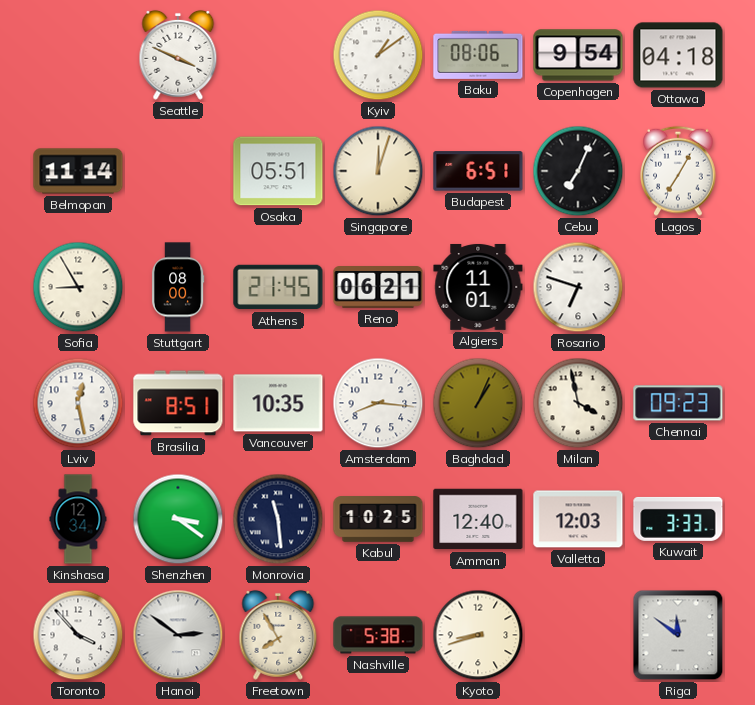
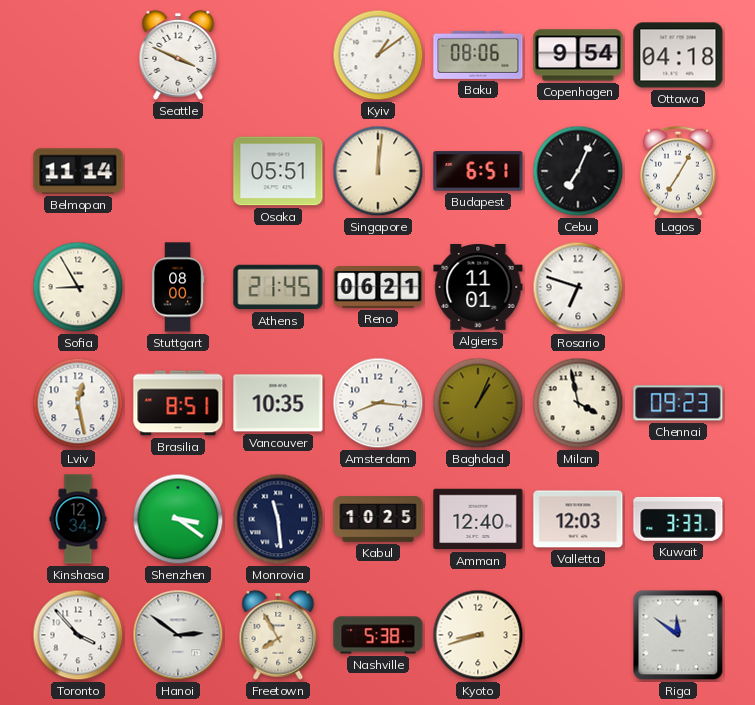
Singapore: 12:03 -> 12:01 (378, 171)
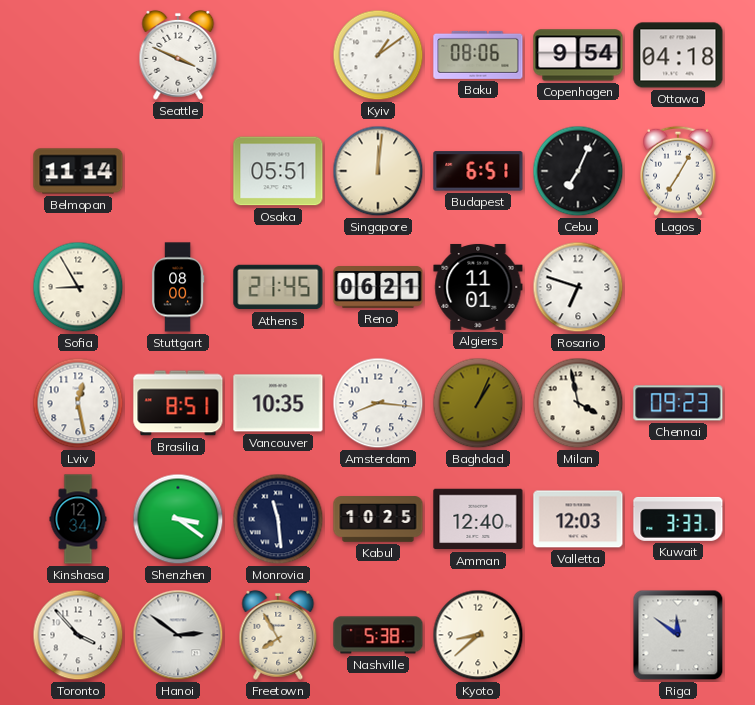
Kyoto: 8:42 -> 8:38 (478, 635)
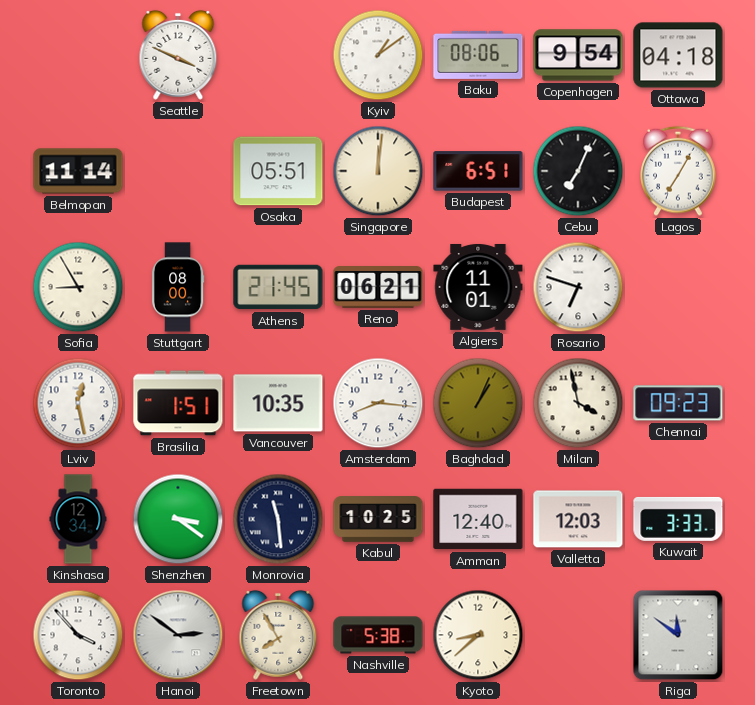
Brasilia: 8:51 -> 1:51 (178, 403)
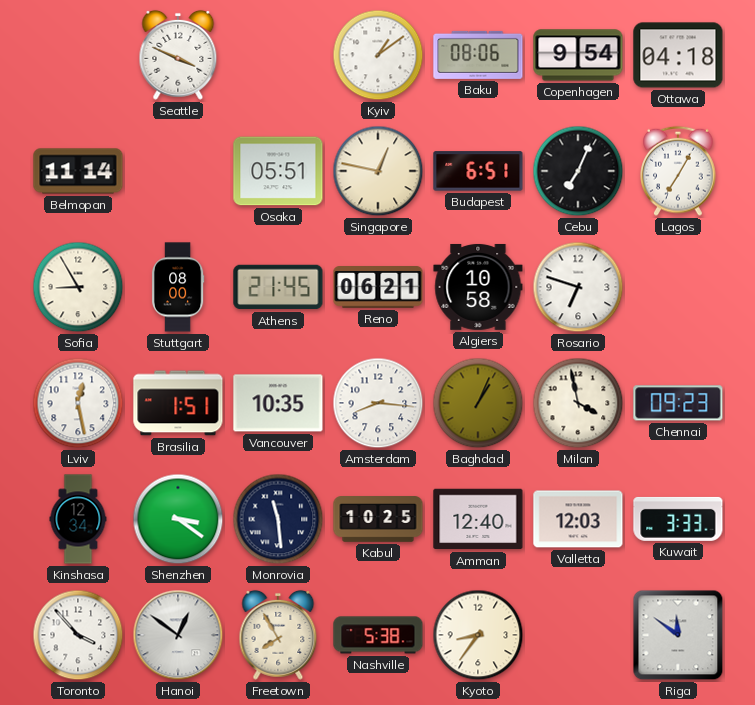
Singapore: 12:01 -> 12:47 (378, 171)
Algiers: 11:01 -> 10:58 (478, 287)
Hanoi: 2:51 -> 12:51 (178, 635)
Kyoto: 8:38 -> 8:36 (478, 635)
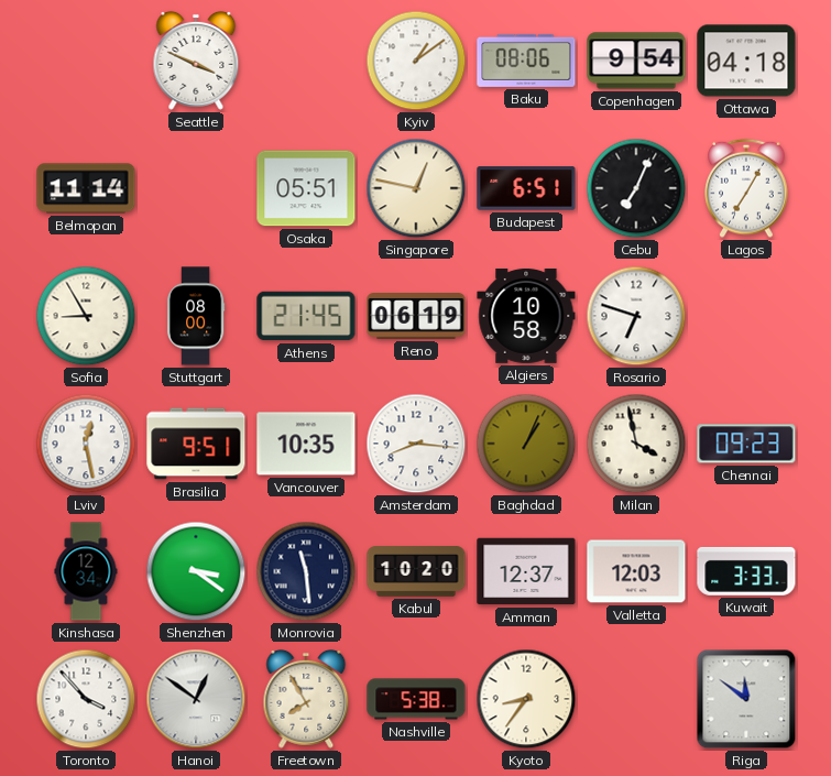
Reno: 06:21 -> 06:19 (416, 317)
Brasilia: 1:51 -> 9:51 (196, 444)
Kabul: 10:25 -> 10:20 (416, 571)
Amman: 12:40 -> 12:37 (526, 571)
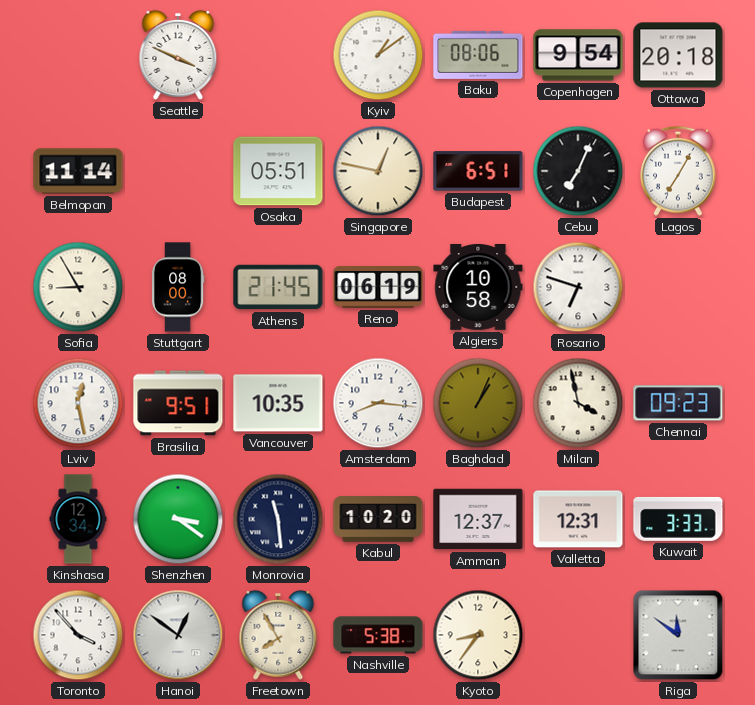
Ottawa: 04:18 -> 20:18 (678, 55)
Valletta: 12:03 -> 12:31 (578, 519)
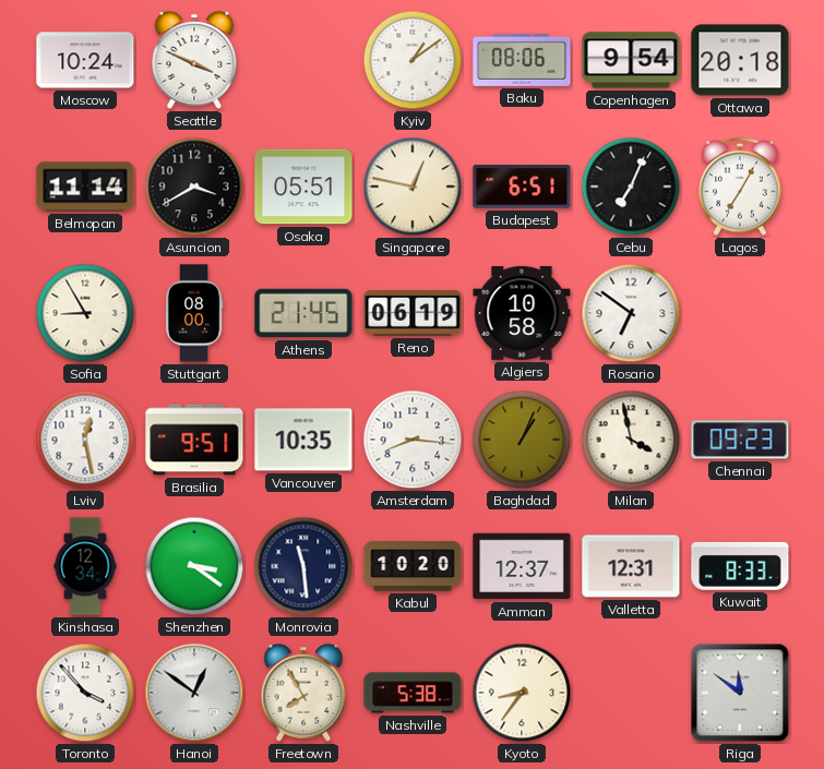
Moscow: none -> 10:24 (85, 60)
Asuncion: none -> 3:40 (194, 187)
Rosario: 6:48 -> 6:51 (631, 313)
Kuwait: 3:33 -> 8:33 (740, 566)
